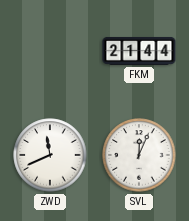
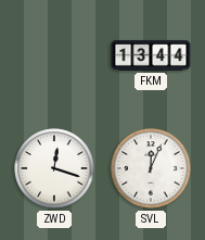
FKM: 21:44 -> 13:44 (151, 55)
ZWD: 11:41 -> 12:18 (54, 168)
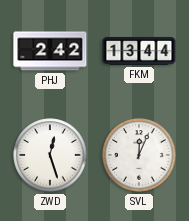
PHJ: none -> 2:42 (50, 51)
ZWD: 12:18 -> 12:27 (50, 155)
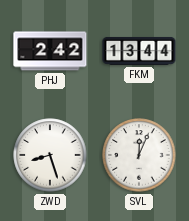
ZWD: 12:27 -> 8:27 (50, 155)
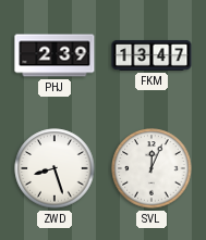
PHJ: 2:42 -> 2:39 (54, 55)
FKM: 13:44 -> 13:47 (152, 55)
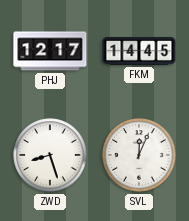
PHJ: 2:39 -> 12:17 (50, 51)
FKM: 13:47 -> 14:45 (139, 51)
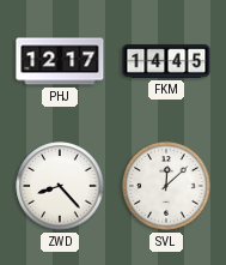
ZWD: 8:27 -> 8:23 (60, 186)
SVL: 12:04 -> 12:08 (166, 186)
